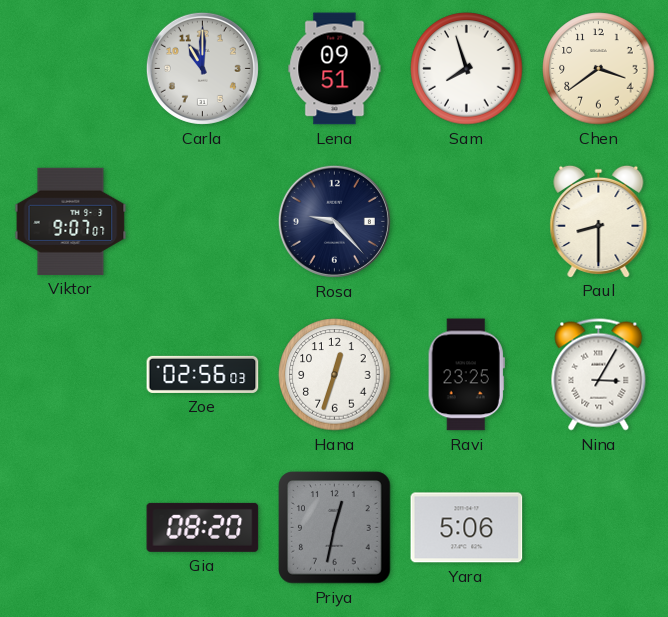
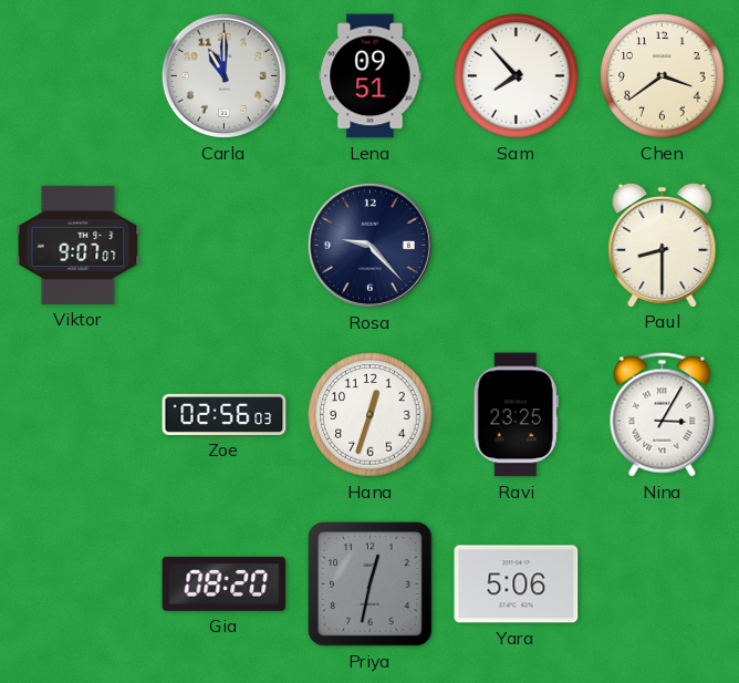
Sam: 7:57 -> 7:53 (517, 76)
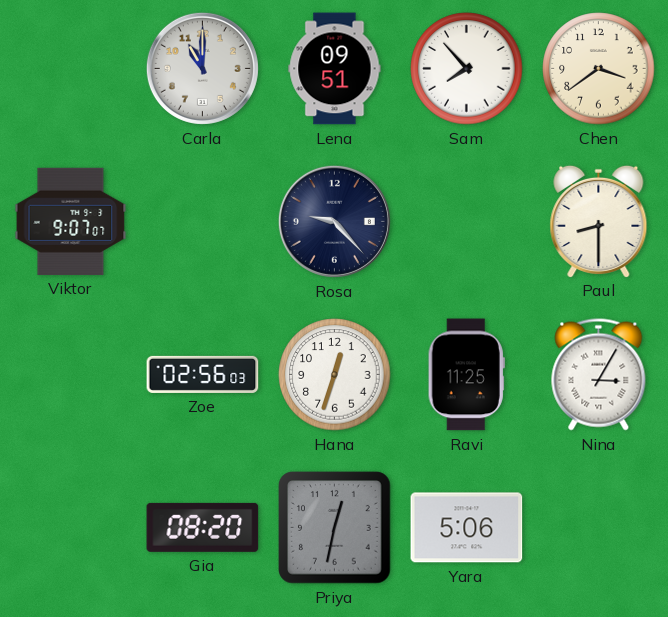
Ravi: 23:25 -> 11:25 (466, 375)
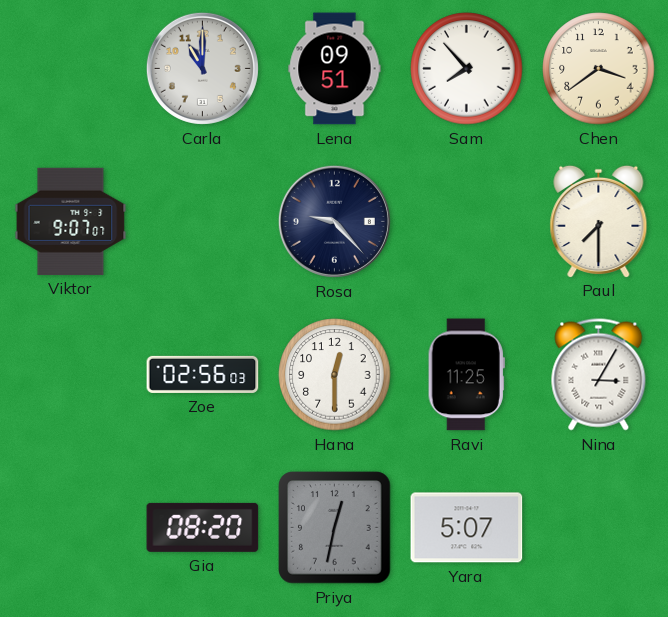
Paul: 8:30 -> 7:30 (599, 221)
Hana: 12:33 -> 12:30 (335, 375)
Yara: 5:06 -> 5:07 (467, 528)
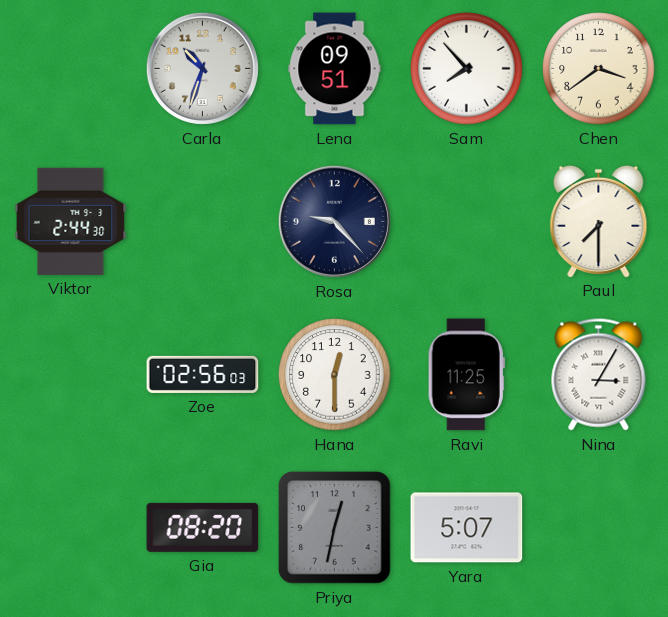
Carla: 11:00 -> 10:33 (202, 68)
Viktor: 9:07 -> 2:44 (71, 221)
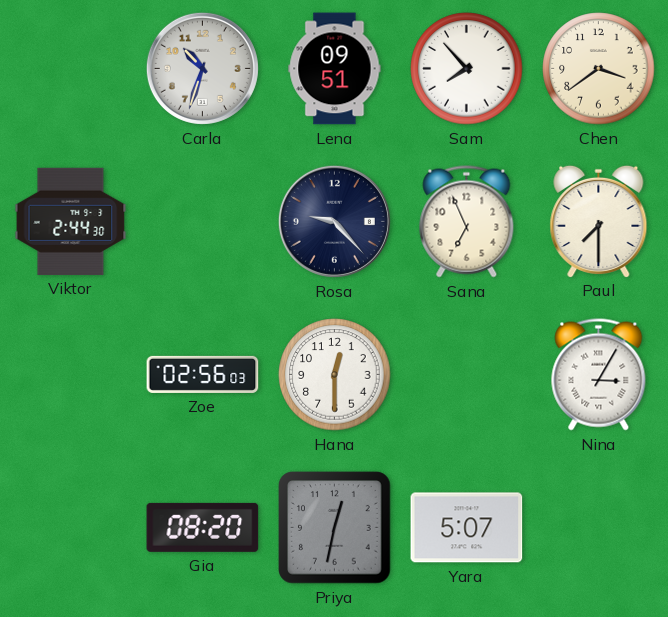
Sana: none -> 6:56 (467, 222)
Ravi: 11:25 -> none (466, 375)
